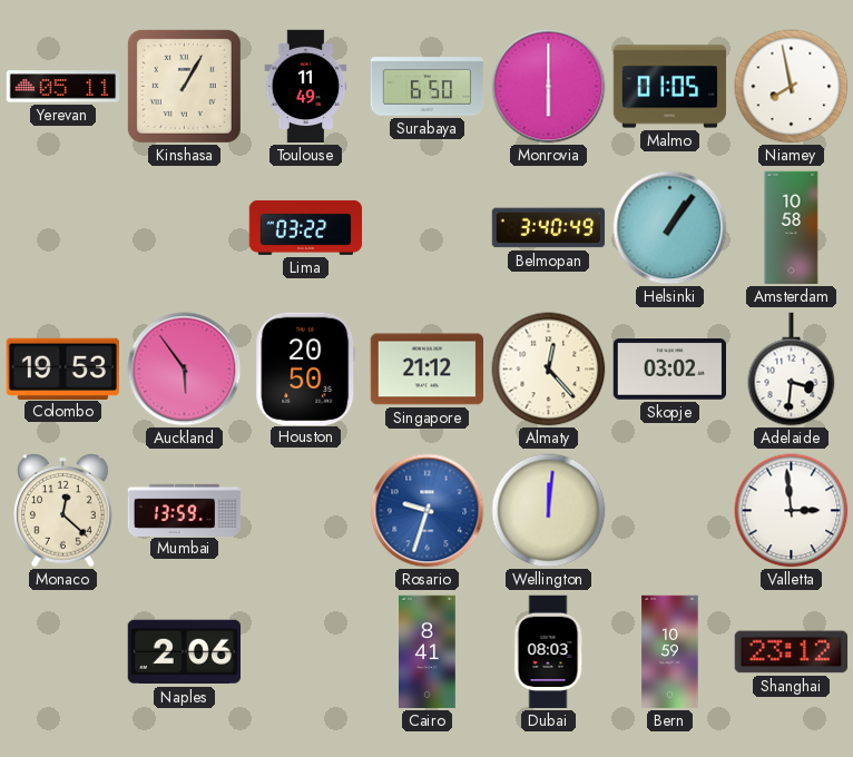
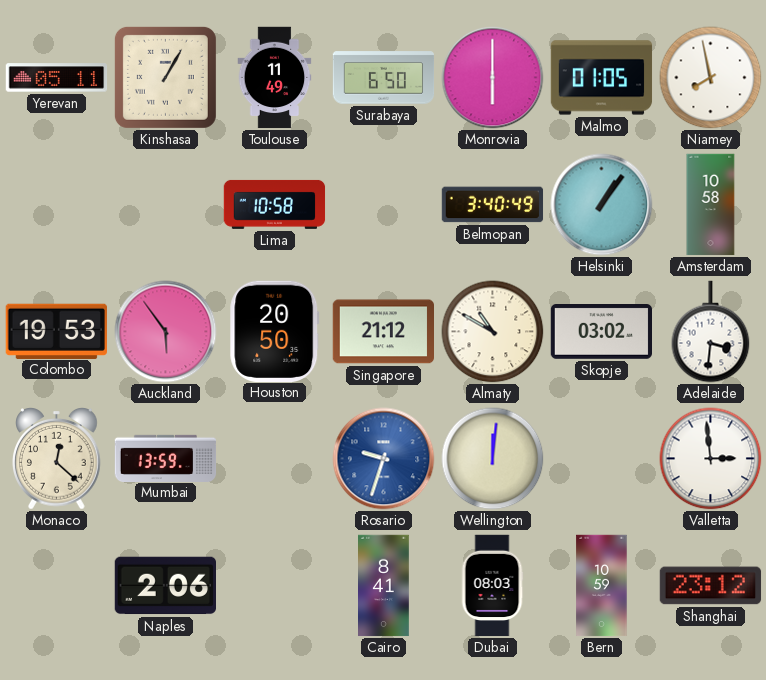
Lima: 03:22 -> 10:58 (275, 204)
Almaty: 12:23 -> 10:50 (493, 332)
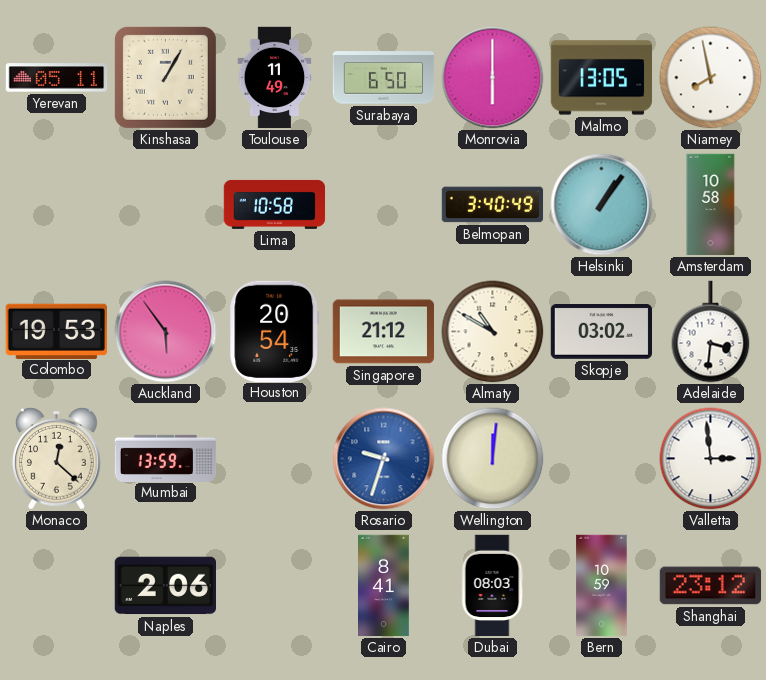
Malmo: 01:05 -> 13:05 (602, 78)
Houston: 20:50 -> 20:54 (275, 331)
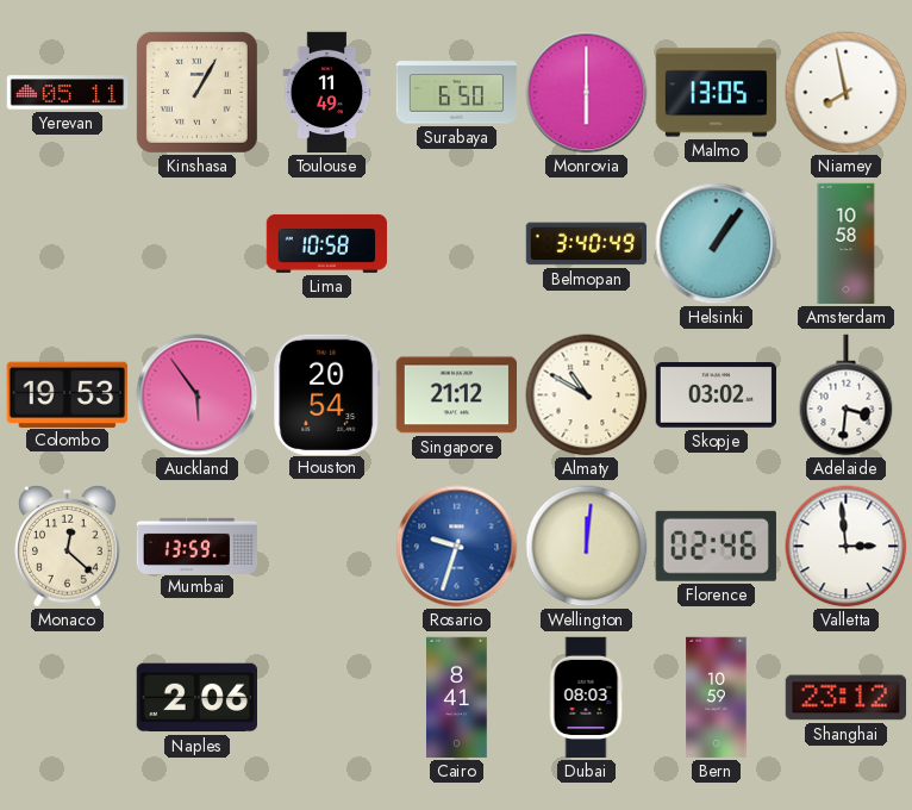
Florence: none -> 02:46 (716, 546)
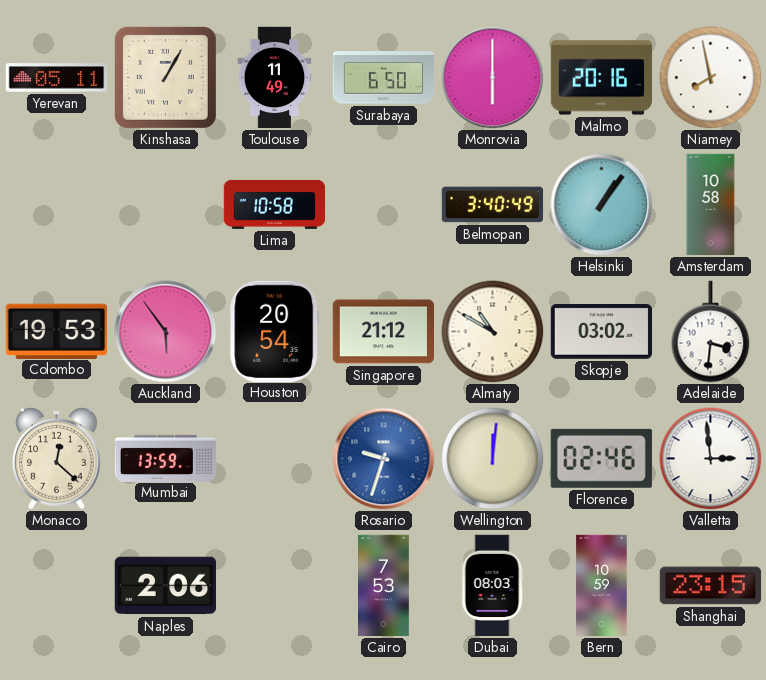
Malmo: 13:05 -> 20:16 (602, 78)
Cairo: 8:41 -> 7:53 (384, 586)
Shanghai: 23:12 -> 23:15 (711, 586)
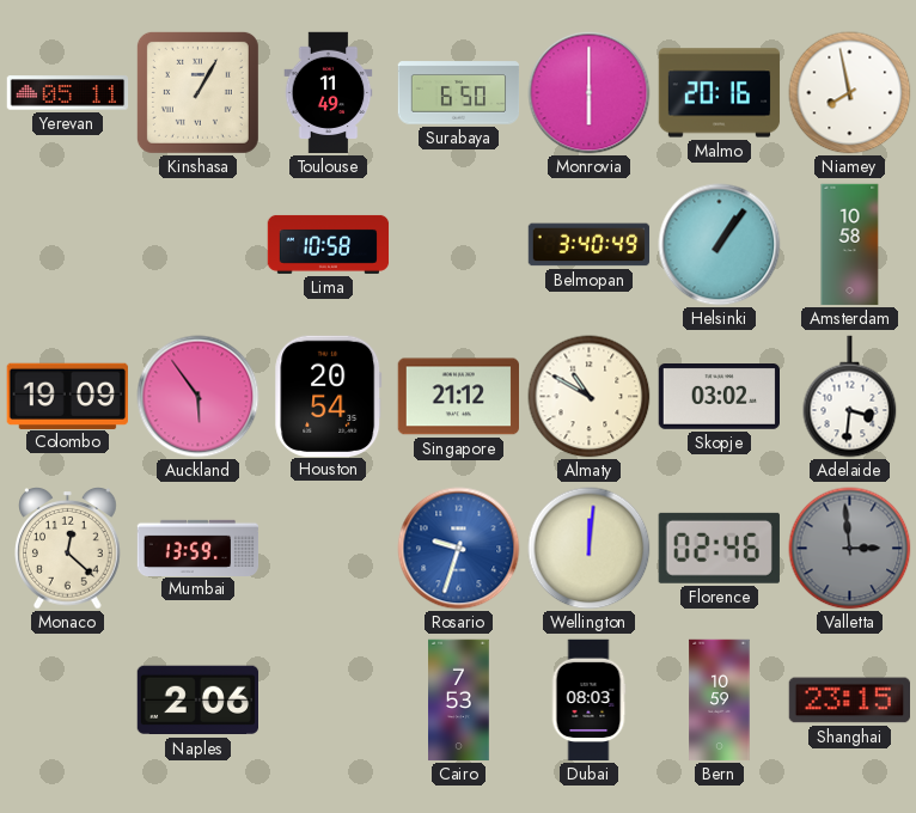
Colombo: 19:53 -> 19:09 (67, 396)
Valletta dial: white -> grey (850, 549)
